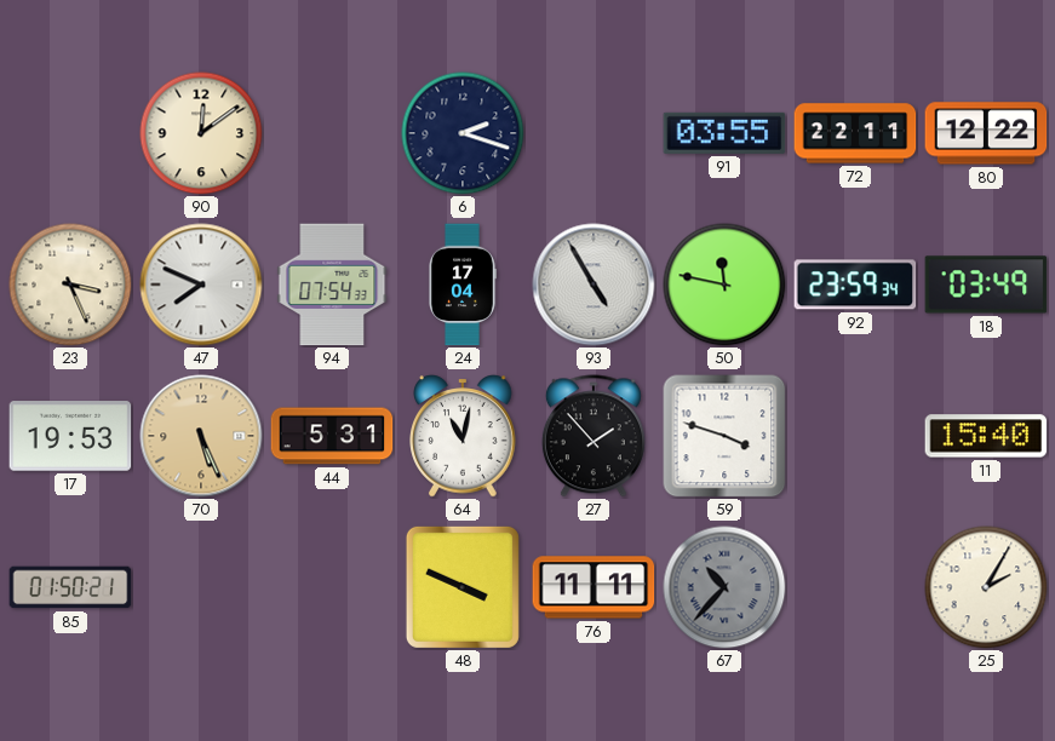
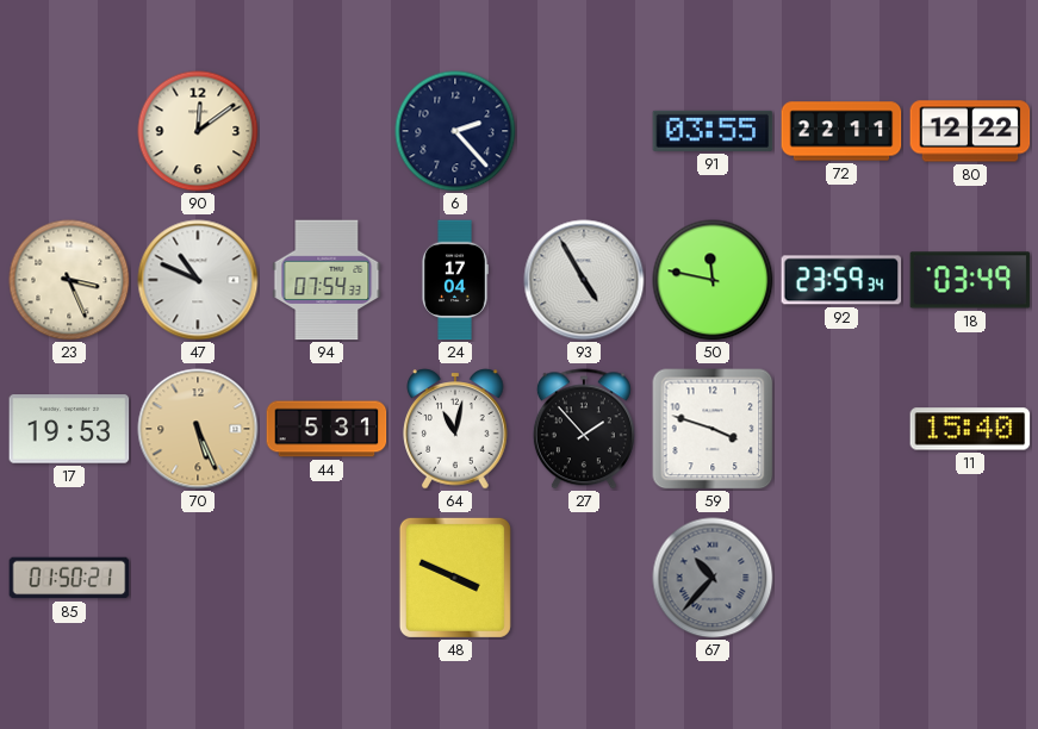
6: 2:18 -> 2:23 (455, 131)
47: 7:49 -> 10:49 (198, 280)
76: 11:11 -> none (594, 587)
25: 2:05 -> none (986, 587)
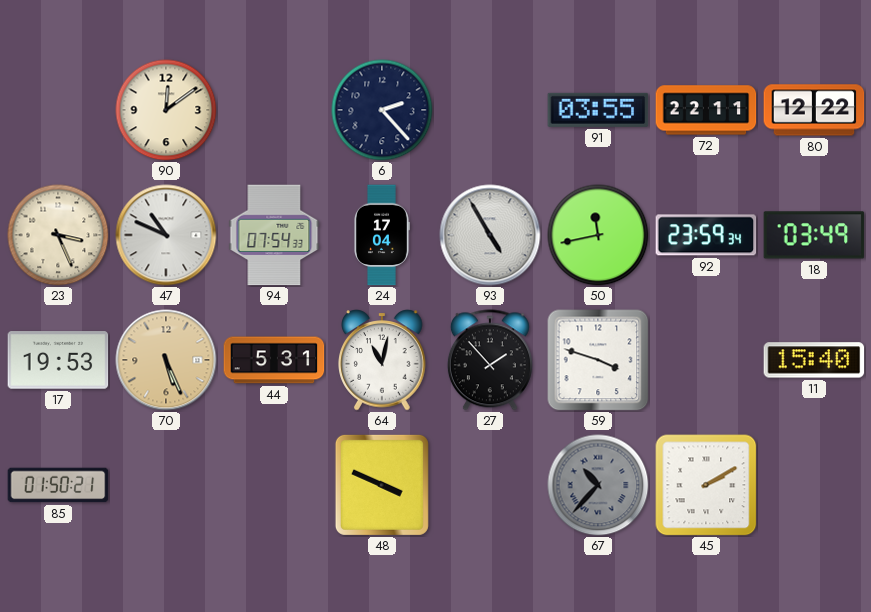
50: 11:47 -> 11:43 (598, 235)
45: none -> 2:10 (706, 485)
